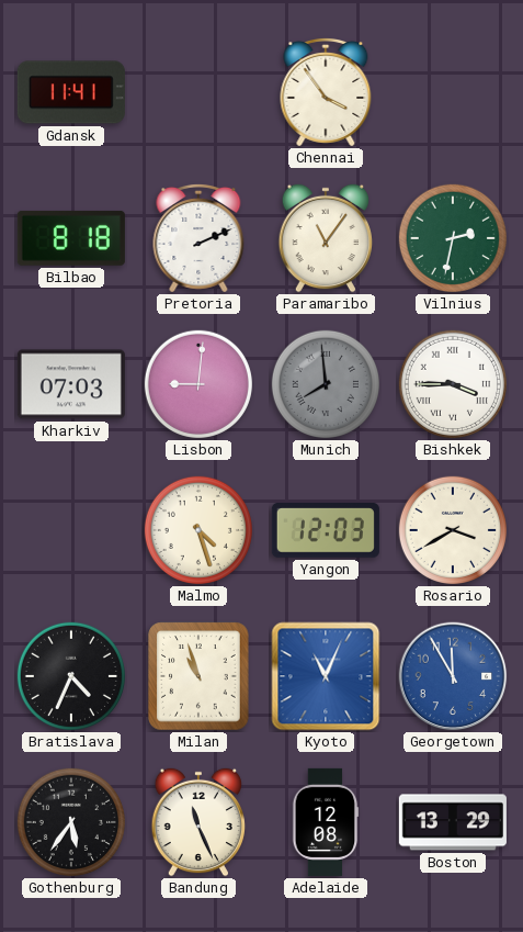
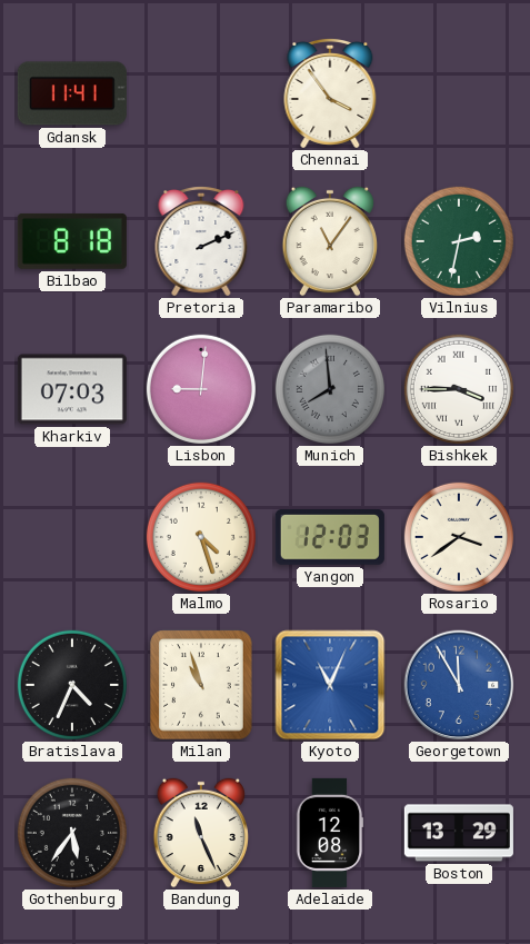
Rosario: 3:40 -> 3:39 (459, 537)
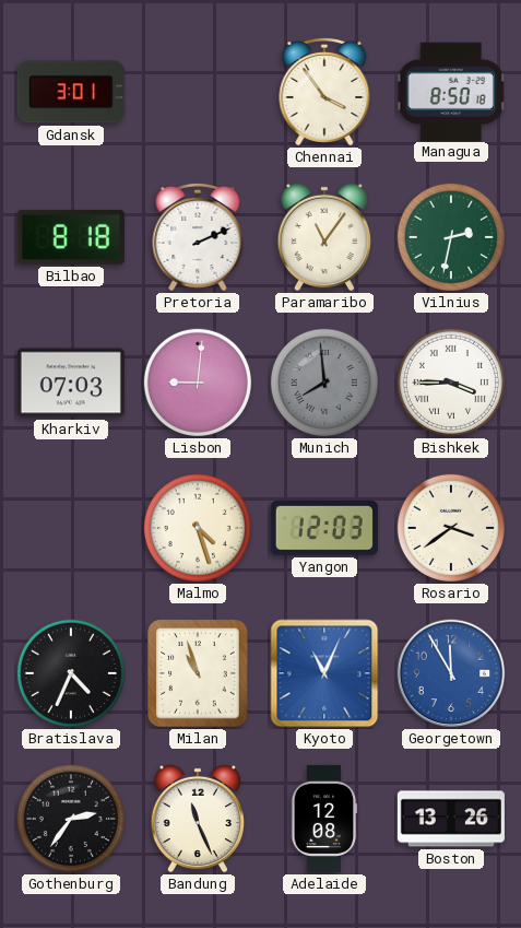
Gdansk: 11:41 -> 3:01 (71, 92)
Managua: none -> 8:50 (451, 91)
Gothenburg: 5:36 -> 2:36 (71, 819)
Boston: 13:29 -> 13:26 (451, 819)
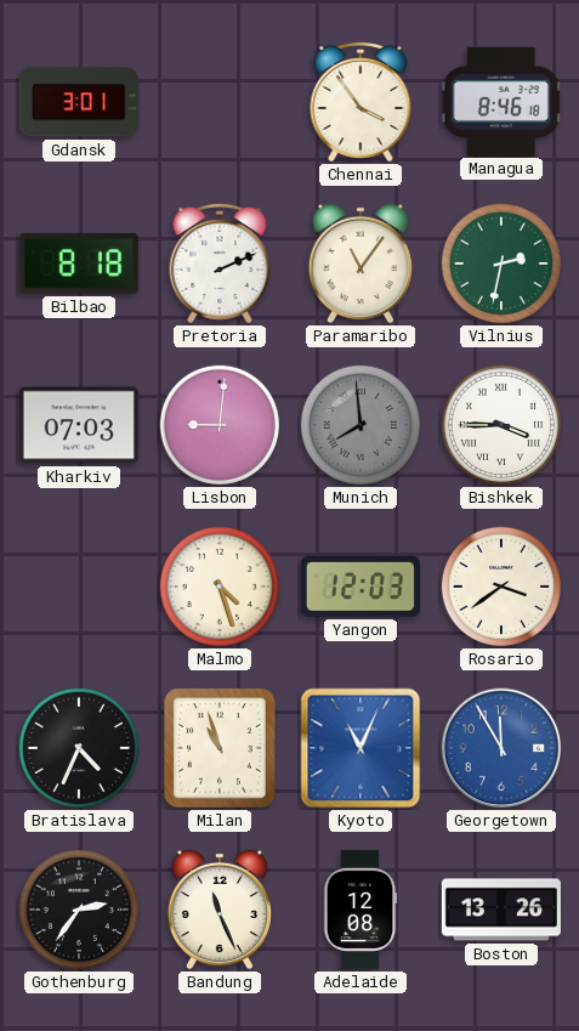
Managua: 8:50 -> 8:46 (501, 101)
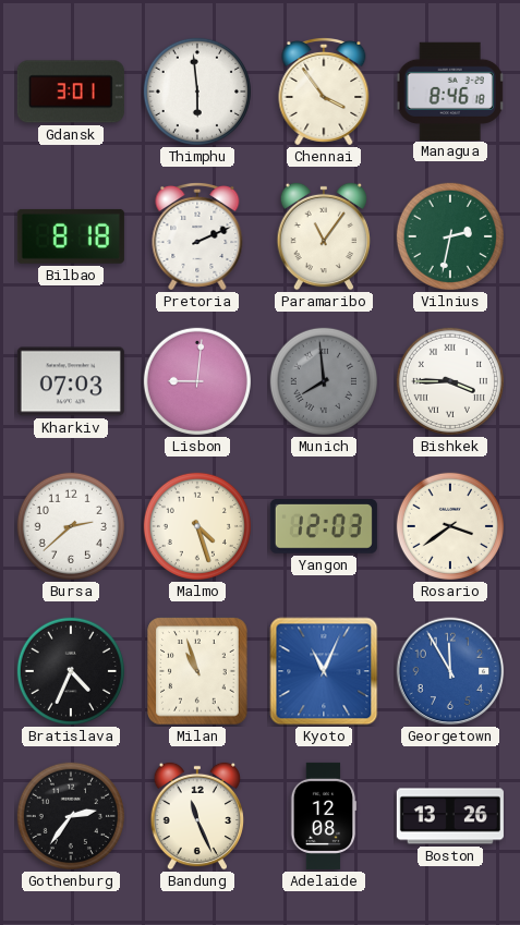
Thimphu: none -> 5:59 (197, 92)
Bursa: none -> 2:38 (71, 526)
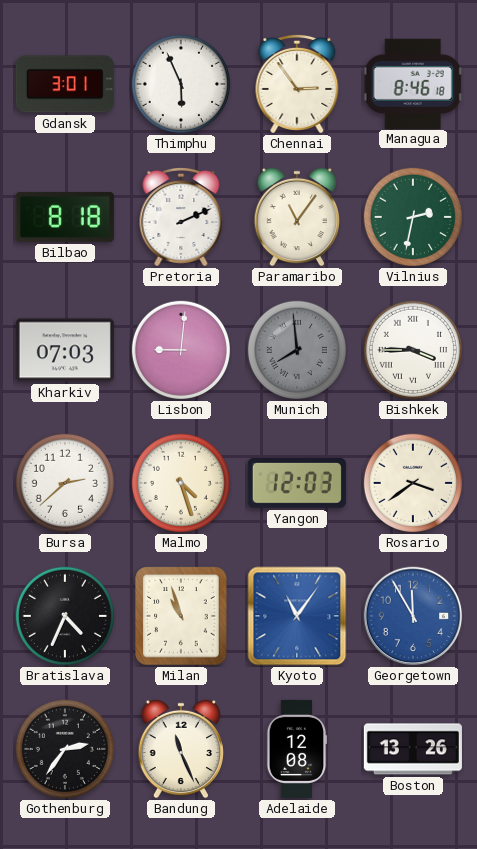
Thimphu: 5:59 -> 5:56 (181, 84)
Chennai: 3:54 -> 2:54 (297, 84)
Kyoto: 11:04 -> 11:06 (297, 616)
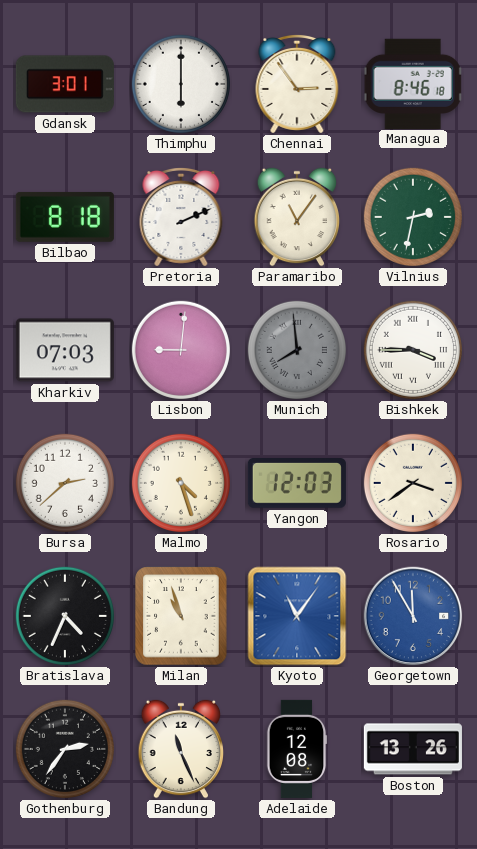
Thimphu: 5:56 -> 6:00 (181, 84)
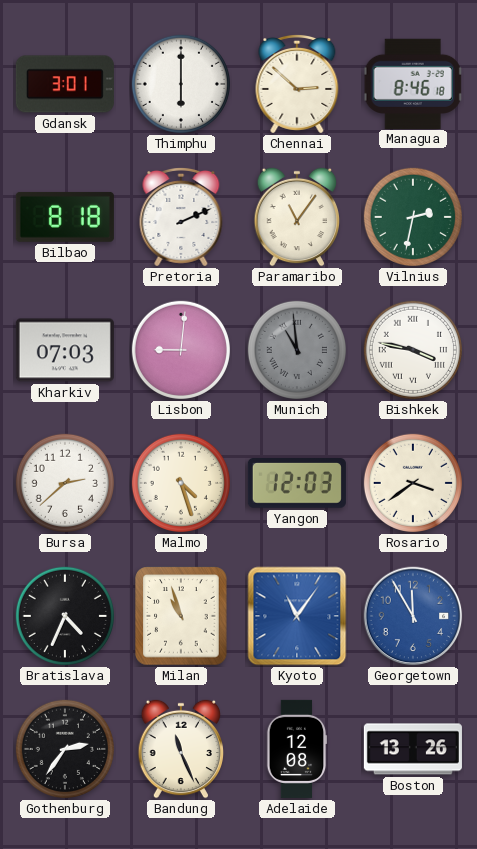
Chennai: 2:54 -> 2:52 (297, 84)
Munich: 7:59 -> 10:59 (297, 350)
Bishkek: 3:45 -> 3:47 (413, 350)
